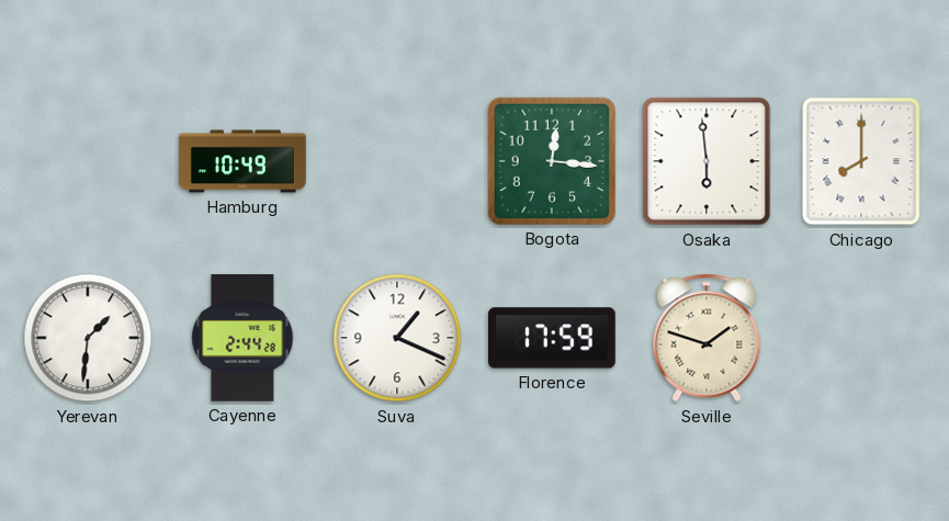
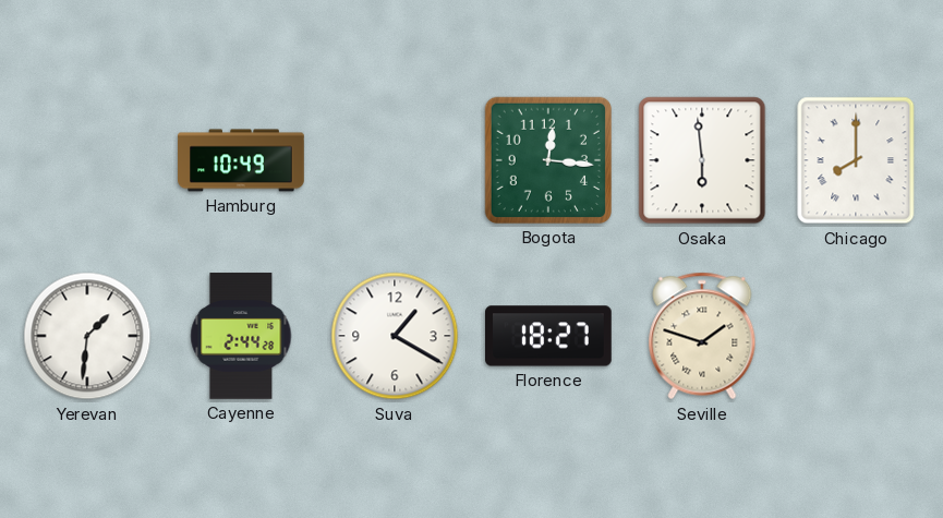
Suva: 1:19 -> 1:20 (395, 336)
Florence: 17:59 -> 18:27 (549, 336)
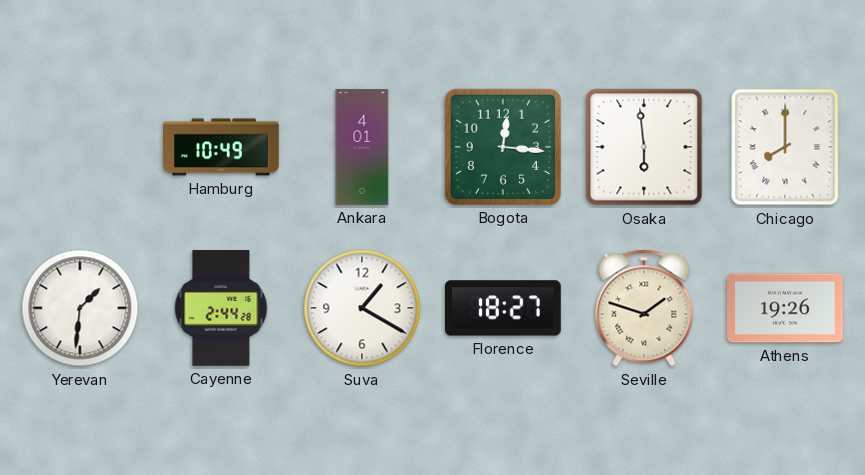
Ankara: none -> 4:01 (362, 147)
Athens: none -> 19:26 (786, 308)
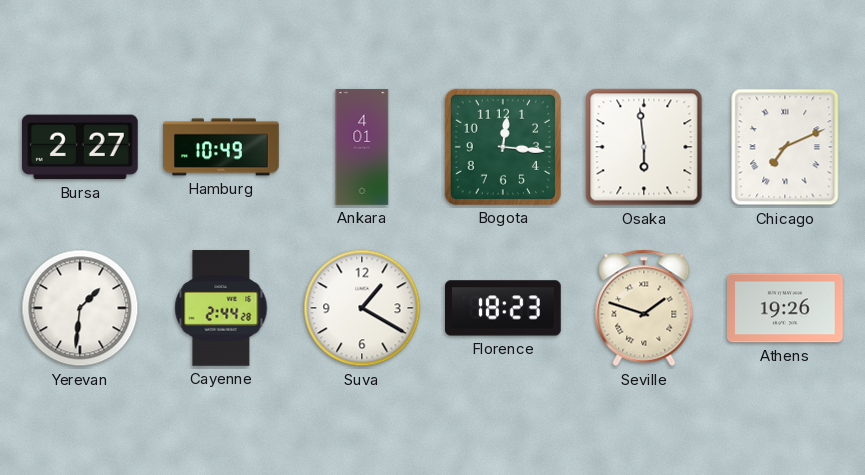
Bursa: none -> 2:27 (80, 147)
Chicago: 8:00 -> 7:11 (785, 147)
Florence: 18:27 -> 18:23 (504, 308)
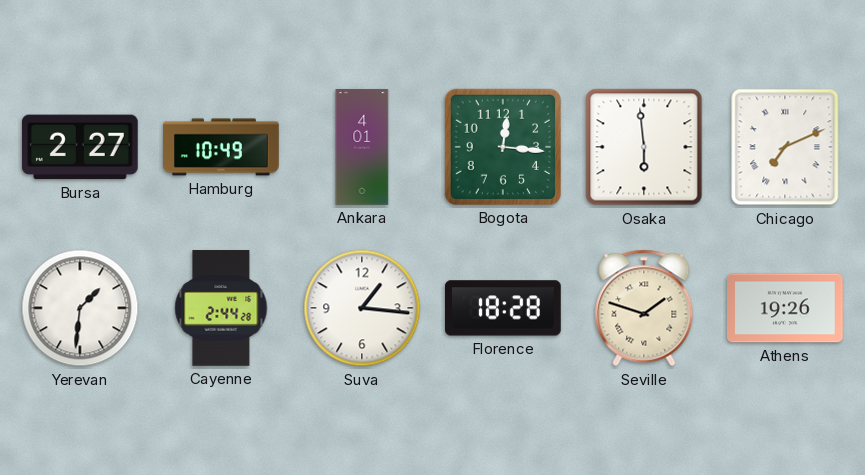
Suva: 1:20 -> 1:16 (362, 308)
Florence: 18:23 -> 18:28 (504, 308)
